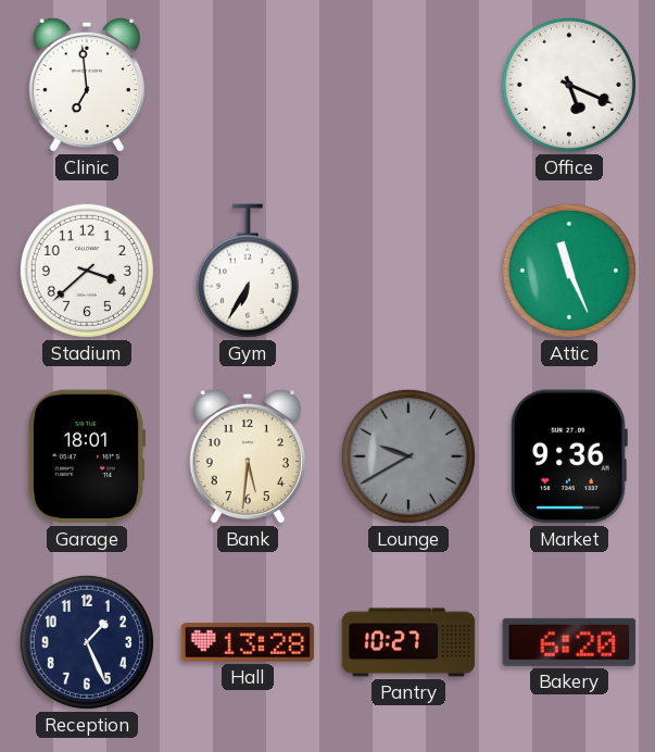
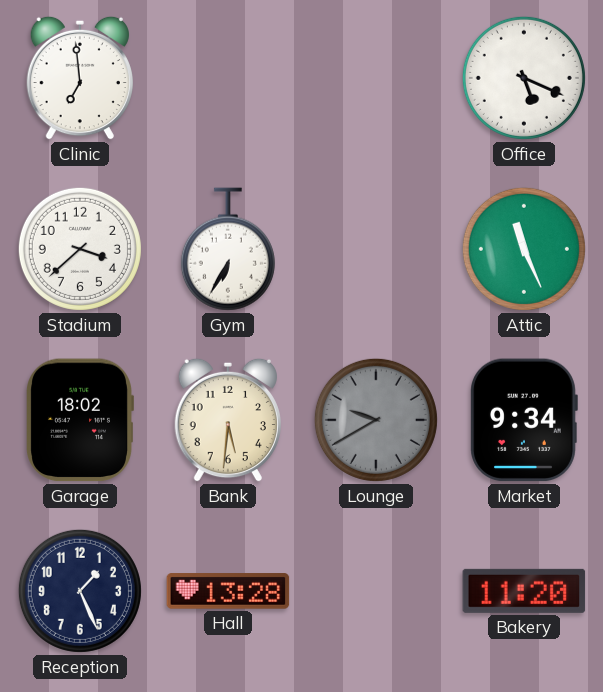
Garage: 18:01 -> 18:02 (80, 420)
Market: 9:36 -> 9:34 (524, 420)
Pantry: 10:27 -> none (408, 642)
Bakery: 6:20 -> 11:20 (524, 591)
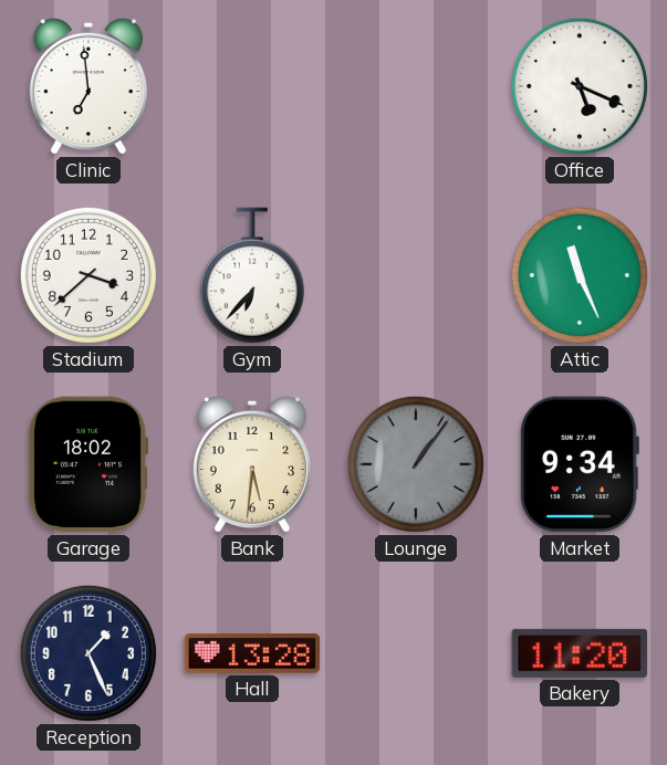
Gym: 6:35 -> 6:37 (252, 275)
Lounge: 9:40 -> 1:06 (416, 464)
